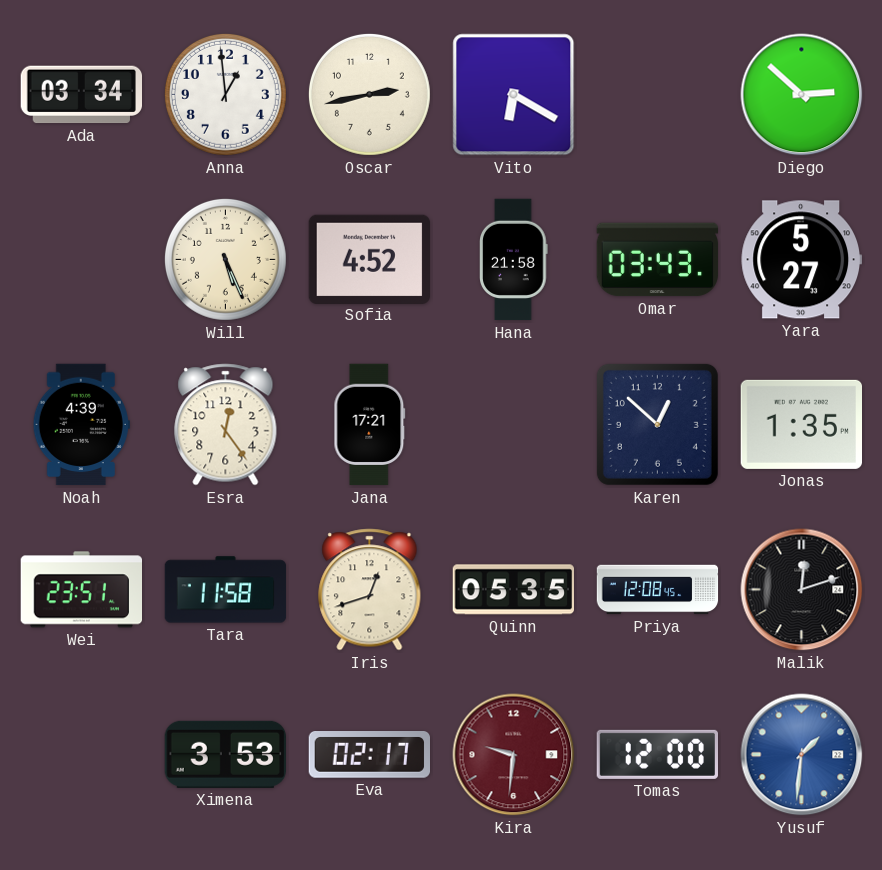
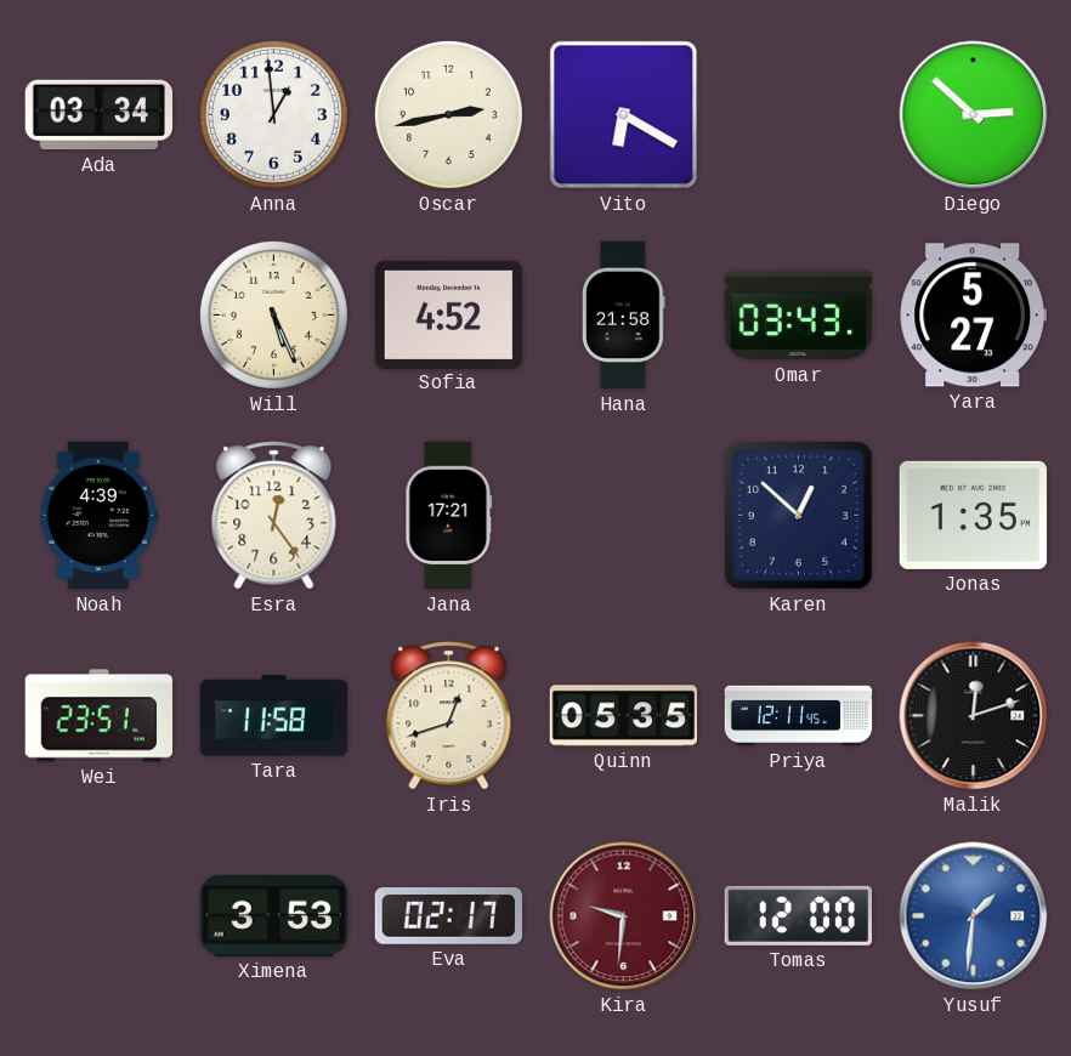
Priya: 12:08 -> 12:11 (799, 716)
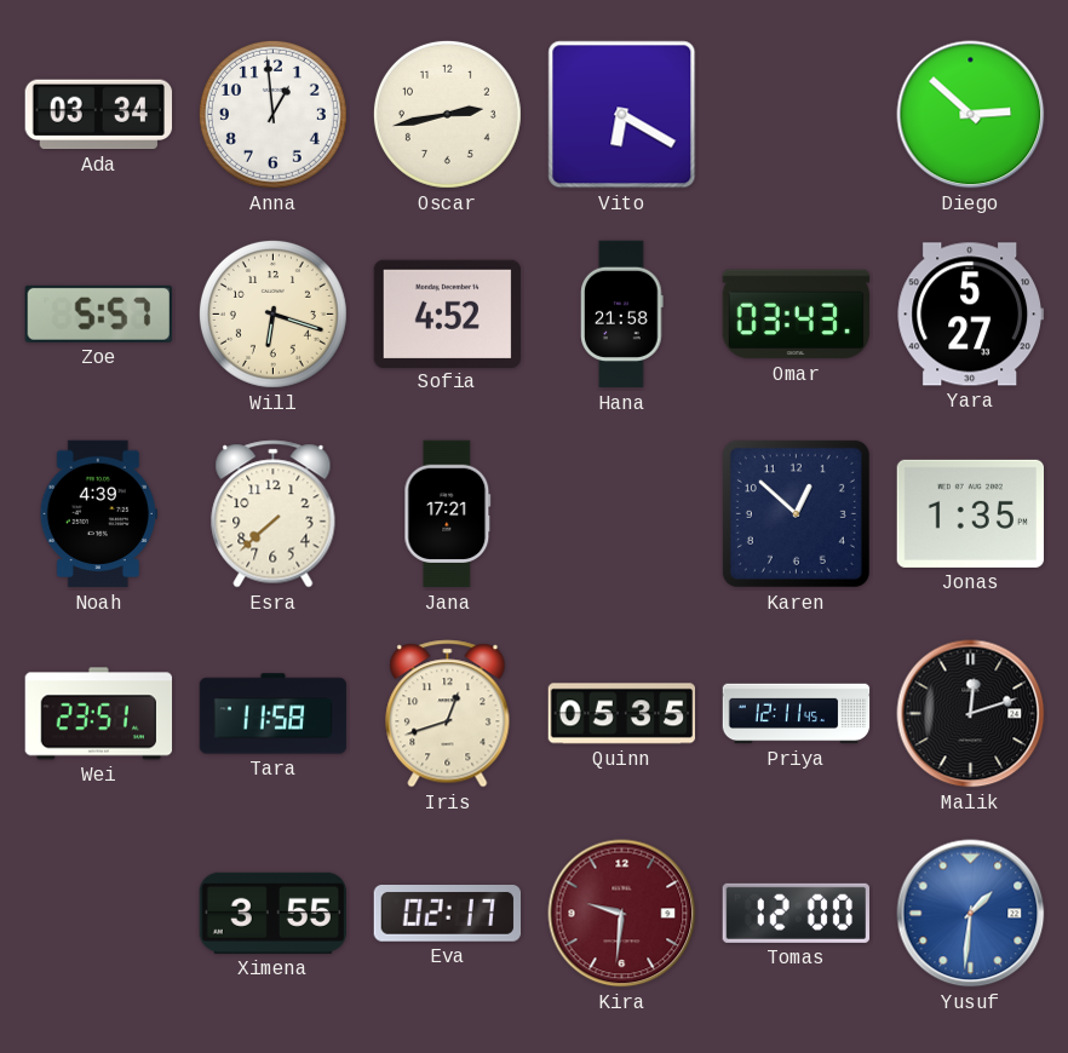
Zoe: none -> 5:57 (98, 313)
Will: 5:26 -> 6:18 (272, 313)
Esra: 12:24 -> 7:38 (274, 514)
Ximena: 3:53 -> 3:55 (272, 913)
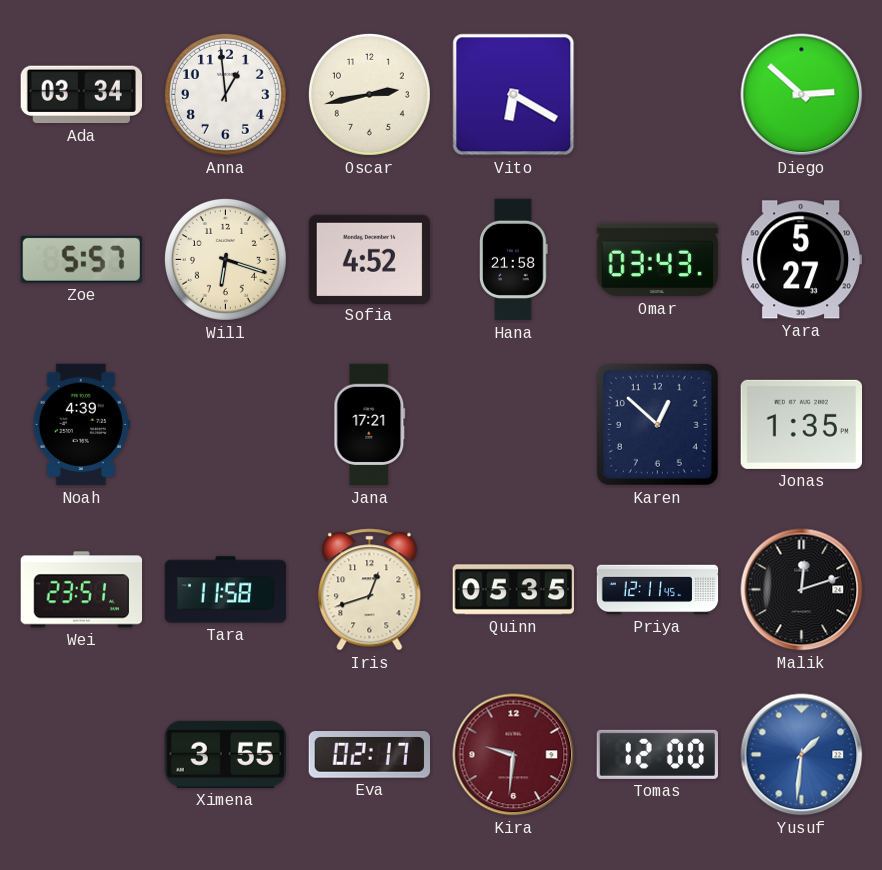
Esra: 7:38 -> none (274, 514)
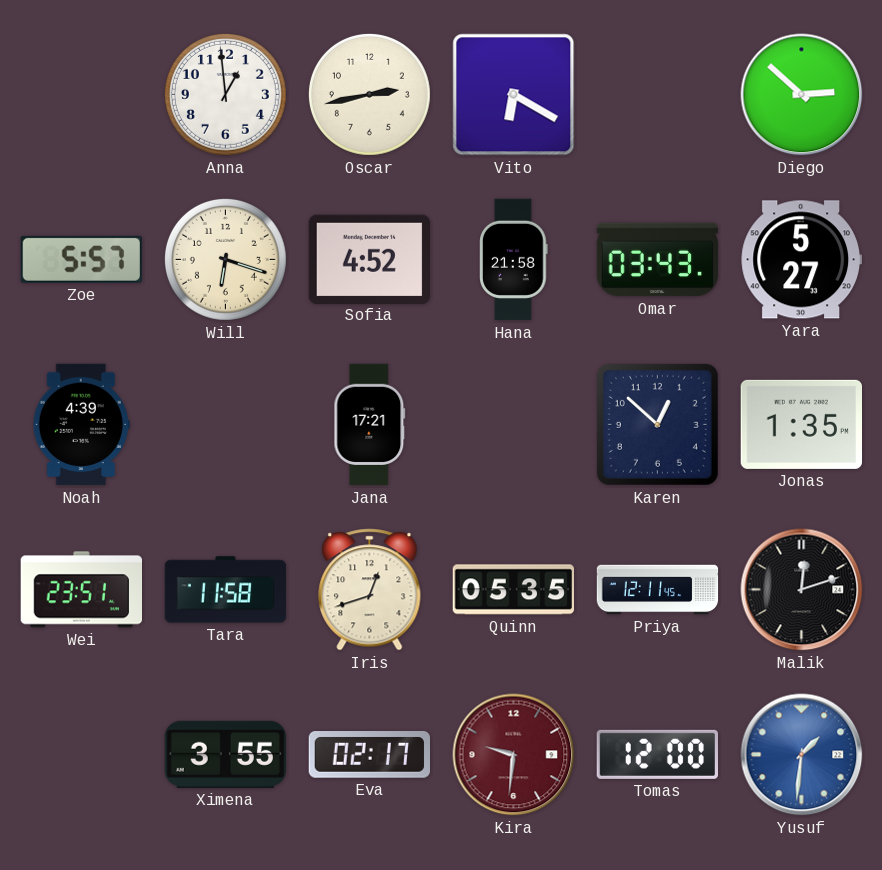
Ada: 03:34 -> none (81, 95)
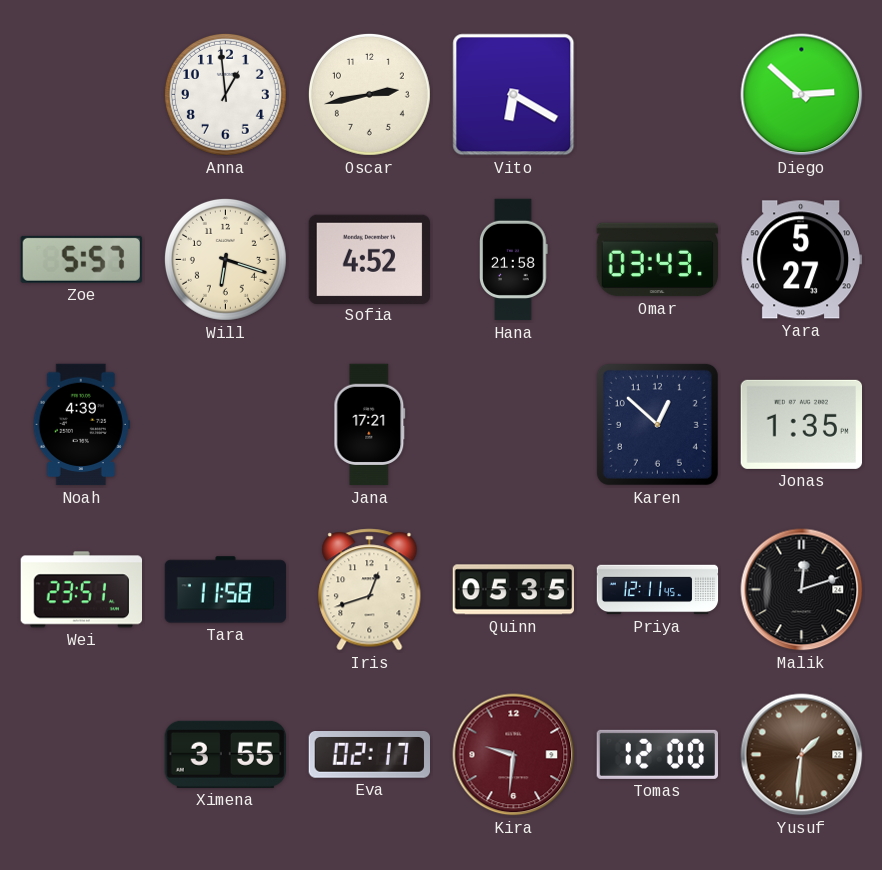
Yusuf dial: blue -> brown (802, 755)
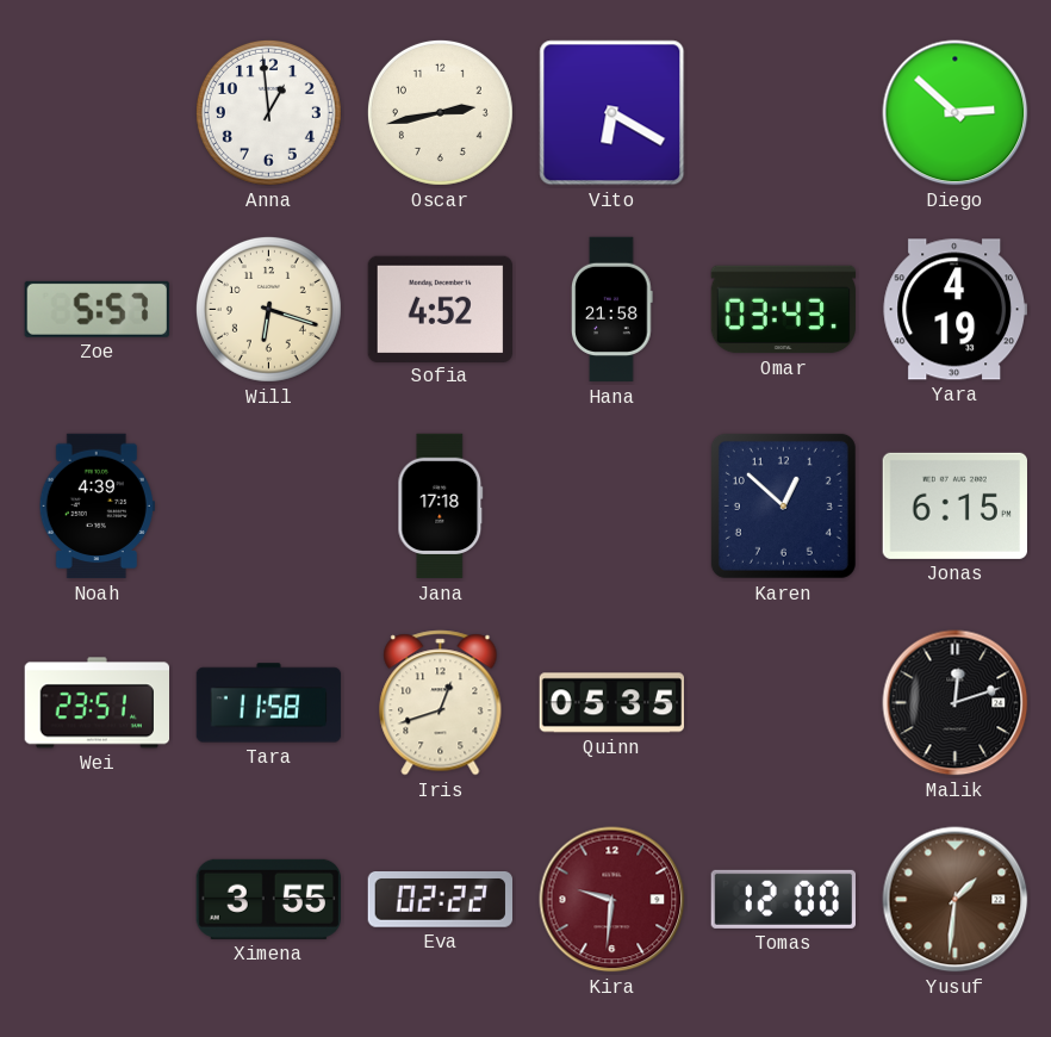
Yara: 5:27 -> 4:19 (954, 310)
Jana: 17:21 -> 17:18 (441, 507)
Jonas: 1:35 -> 6:15 (954, 505)
Priya: 12:11 -> none (658, 590)
Eva: 02:17 -> 02:22 (440, 900)
